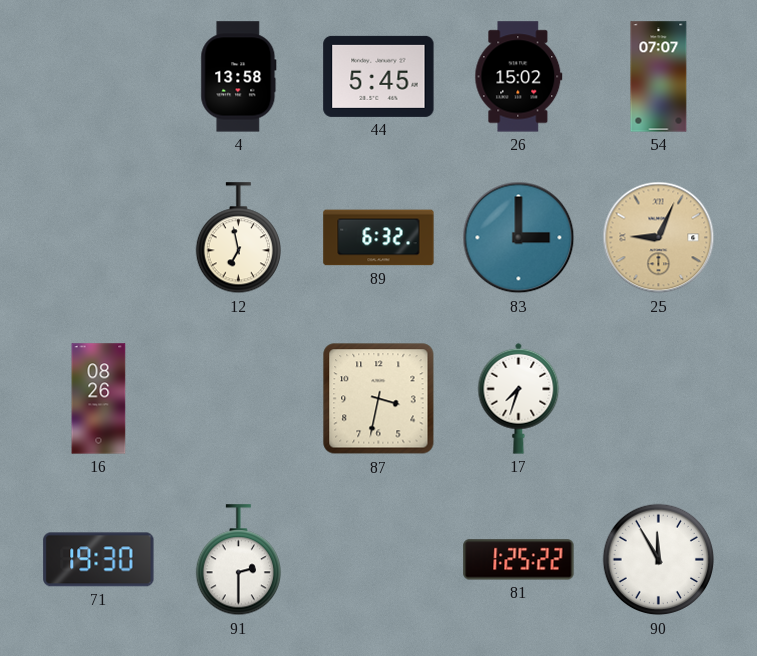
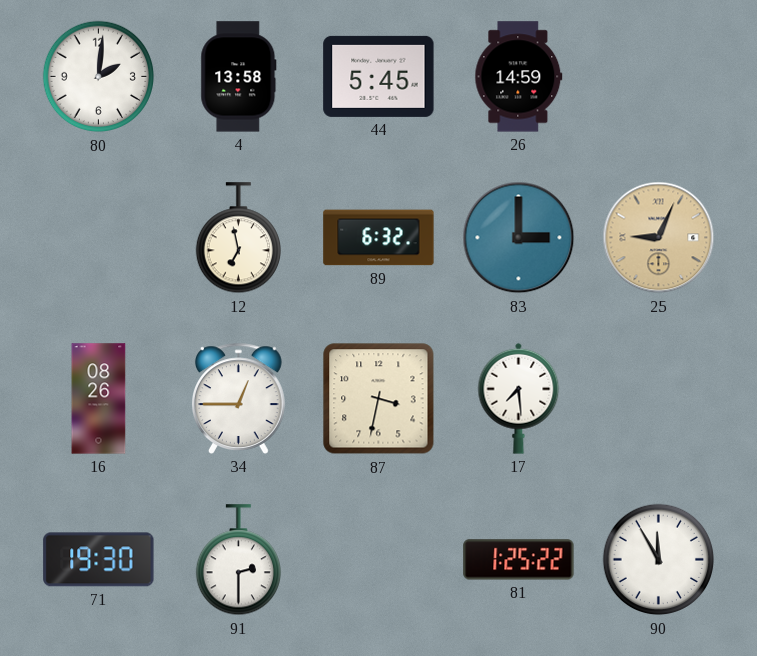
80: none -> 2:01 (99, 77)
26: 15:02 -> 14:59 (519, 77)
54: 07:07 -> none (659, 77)
34: none -> 12:45 (239, 398)
17: 7:33 -> 7:29 (519, 398)
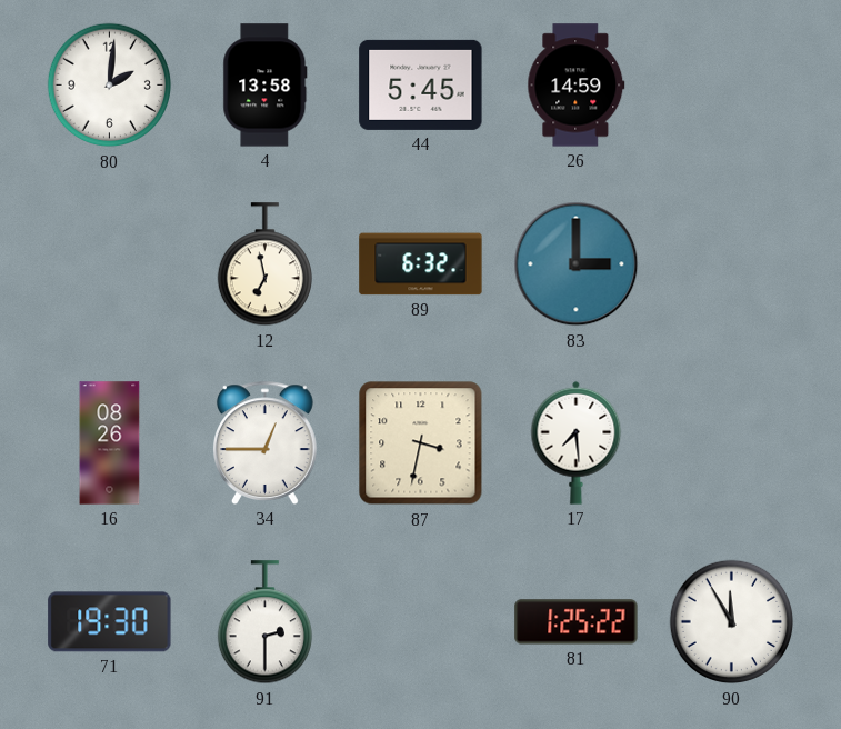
25: 9:04 -> none (659, 238)
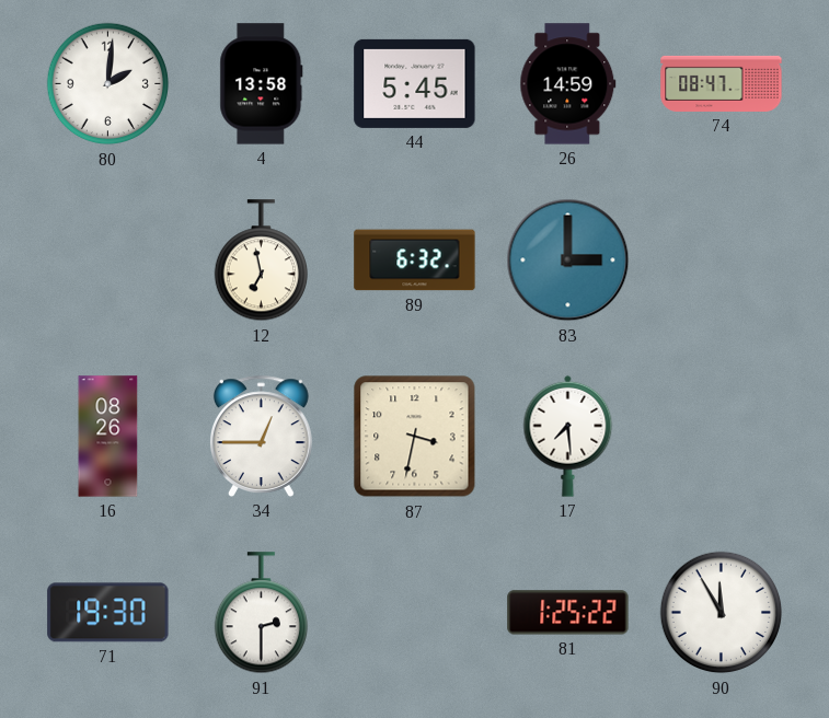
74: none -> 08:47 (722, 83)
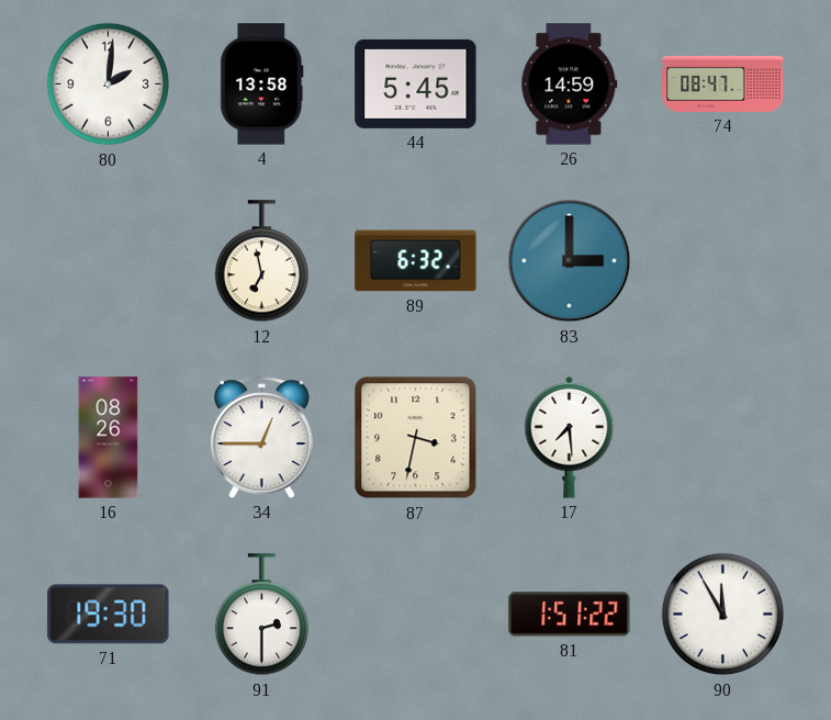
81: 1:25 -> 1:51 (570, 615)
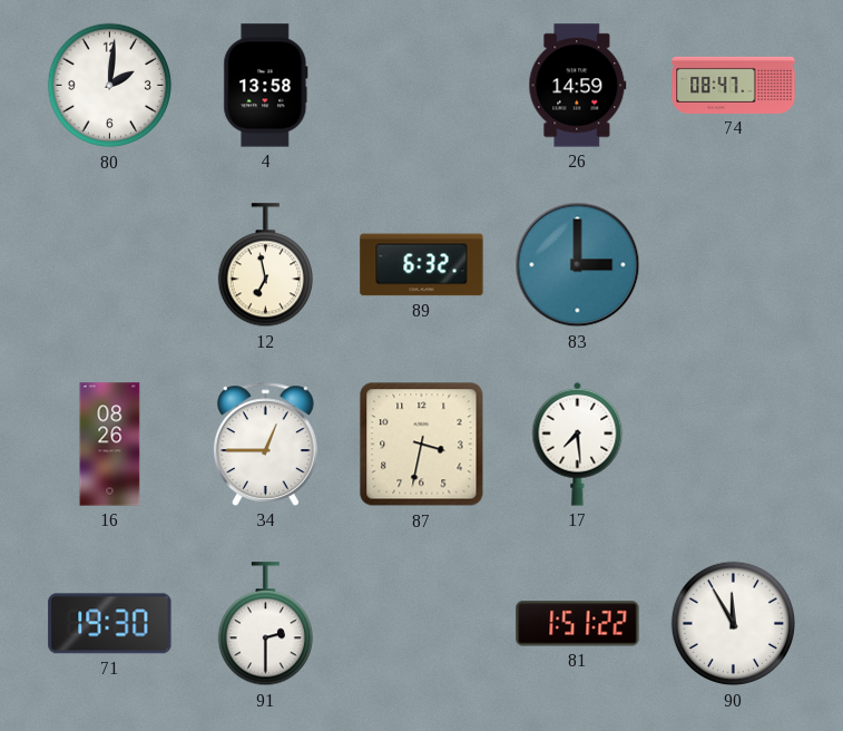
44: 5:45 -> none (416, 83)
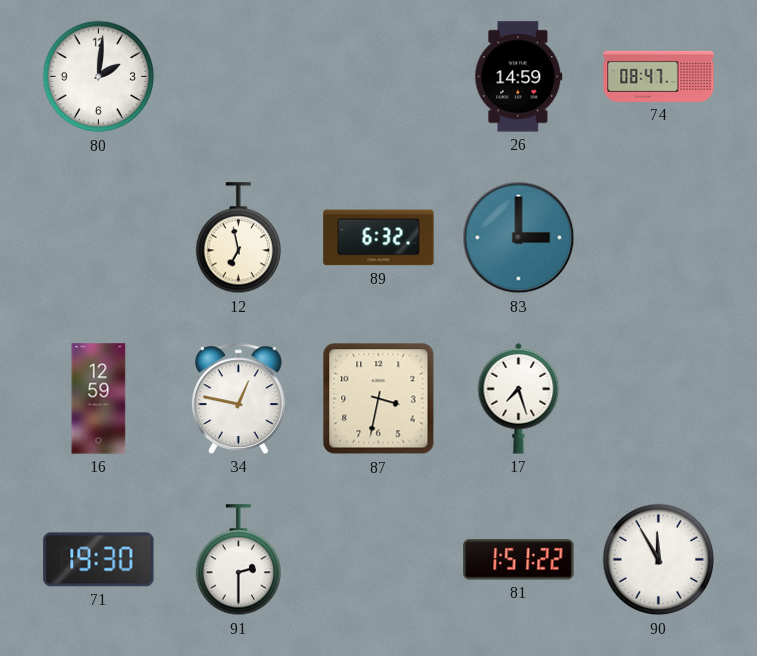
4: 13:58 -> none (266, 86)
16: 08:26 -> 12:59 (99, 399)
34: 12:45 -> 12:47 (239, 398)
17: 7:29 -> 7:27 (519, 398)
